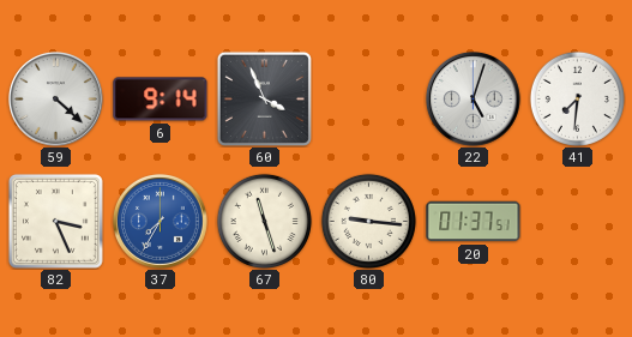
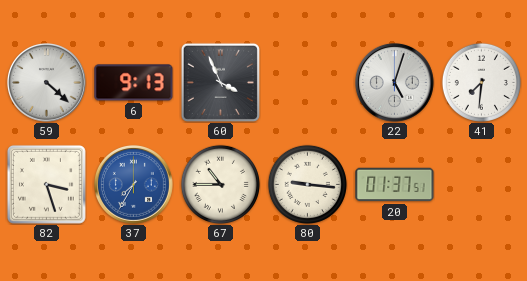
6: 9:14 -> 9:13 (134, 83)
82: 3:26 -> 3:27 (46, 184)
67: 11:27 -> 10:45 (220, 184)
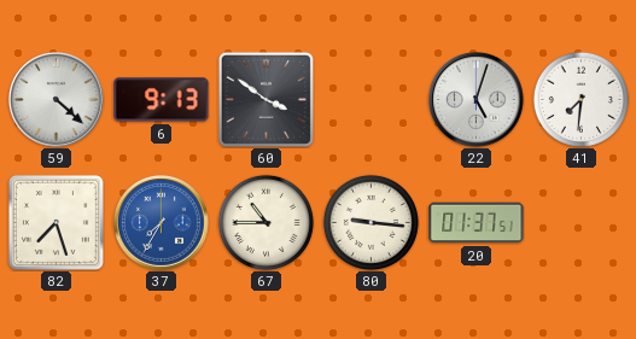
60: 3:56 -> 3:51 (266, 99)
82: 3:27 -> 7:27 (56, 222)
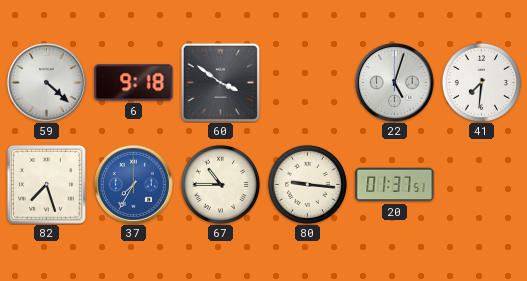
6: 9:13 -> 9:18 (134, 83)
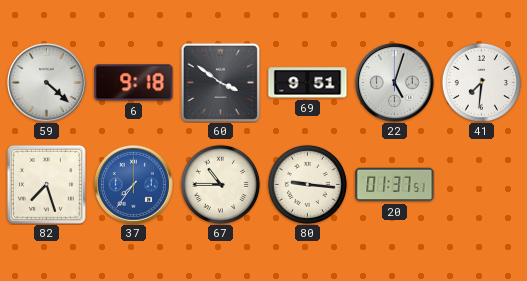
69: none -> 9:51 (308, 83)
37: 7:35 -> 7:36 (134, 185)
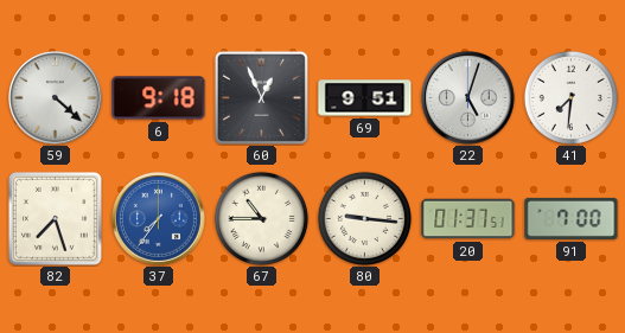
60: 3:51 -> 12:56 (261, 97)
91: none -> 7:00 (572, 218)
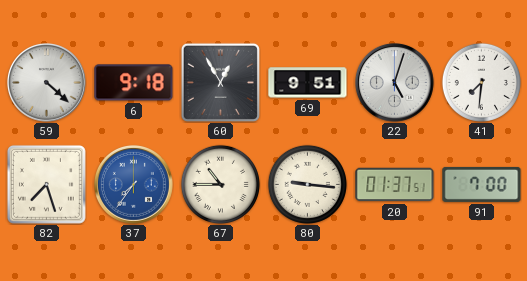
60: 12:56 -> 12:55 (220, 82)
